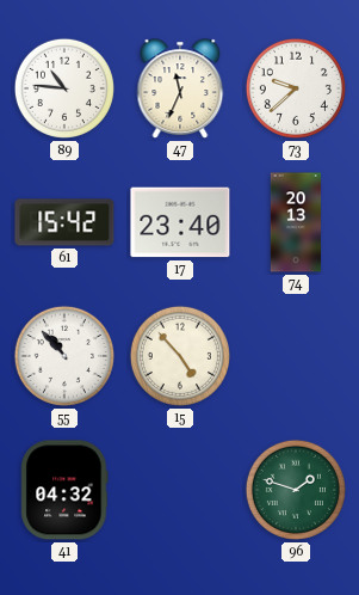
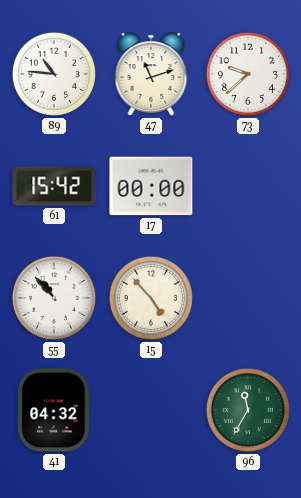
47: 11:34 -> 11:12 (151, 74)
17: 23:40 -> 00:00 (151, 186)
74: 20:13 -> none (296, 222)
96: 1:48 -> 11:35 (248, 410)
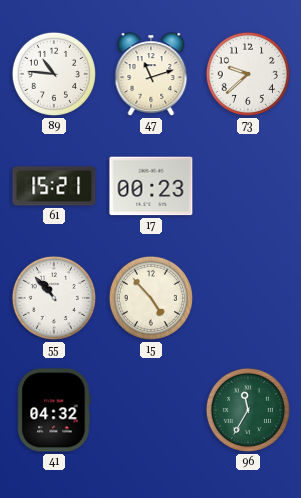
61: 15:42 -> 15:21 (54, 186)
17: 00:00 -> 00:23 (151, 186)
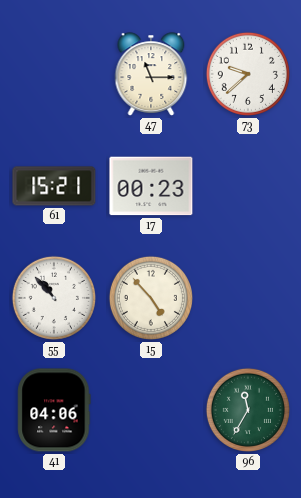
89: 10:46 -> none (54, 74)
47: 11:12 -> 11:15 (151, 74)
41: 04:32 -> 04:06 (54, 410)
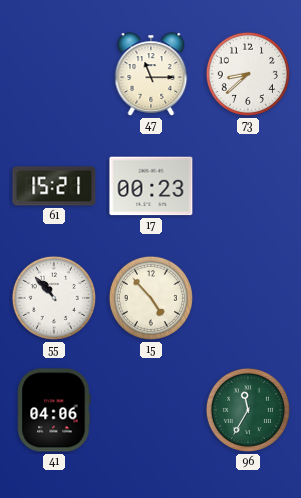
73: 9:38 -> 8:38 (248, 74)
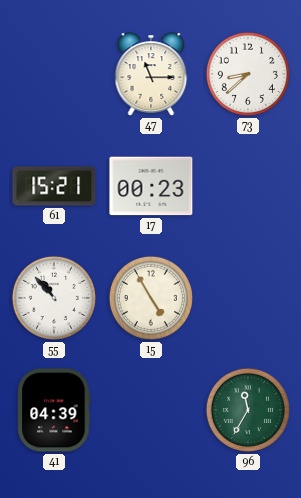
15: 4:53 -> 4:55 (151, 298)
41: 04:06 -> 04:39 (54, 410)
